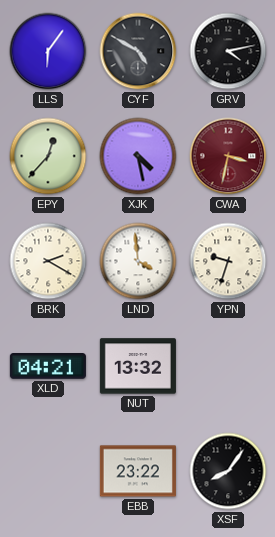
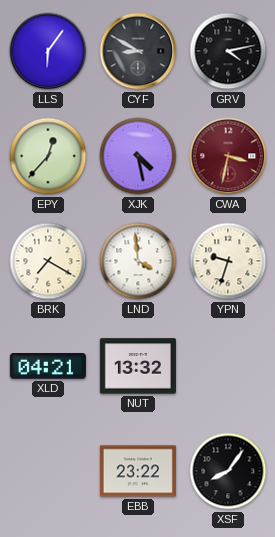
CYF: 4:50 -> 8:50 (138, 51)
BRK: 2:20 -> 7:20 (48, 261)
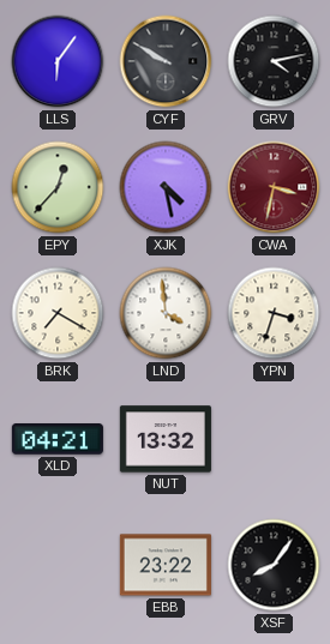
CYF: 8:50 -> 9:50 (166, 61)
YPN: 9:33 -> 3:33 (274, 313)
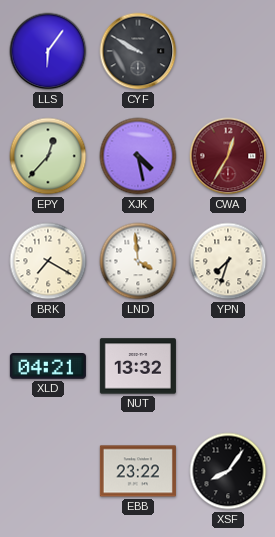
GRV: 4:13 -> none (274, 61)
CWA: 3:32 -> 12:35 (228, 156)
YPN: 3:33 -> 7:33 (228, 261)
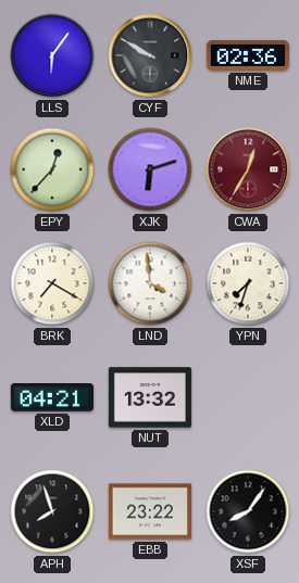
NME: none -> 02:36 (248, 55)
XJK: 4:28 -> 6:12 (150, 169)
APH: none -> 7:57 (52, 511)
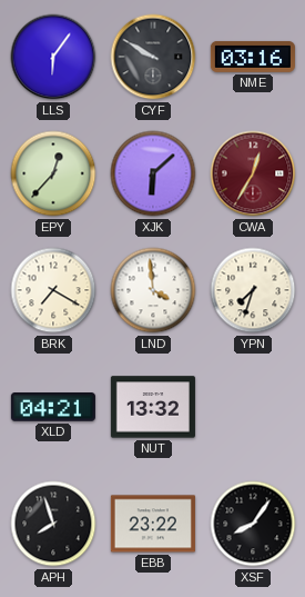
NME: 02:36 -> 03:16 (253, 57)
XJK: 6:12 -> 6:08 (153, 173)
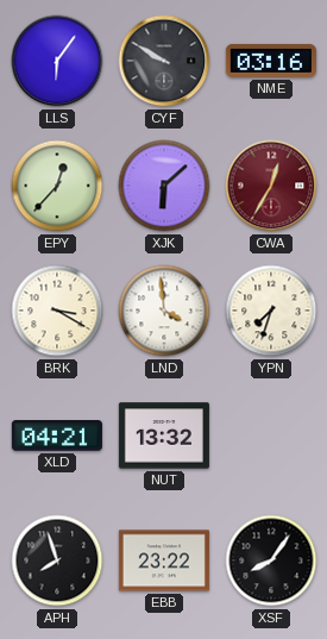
BRK: 7:20 -> 3:20 (57, 311)
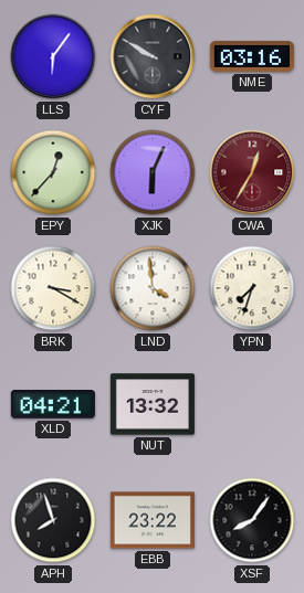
XJK: 6:08 -> 6:04 (153, 172)
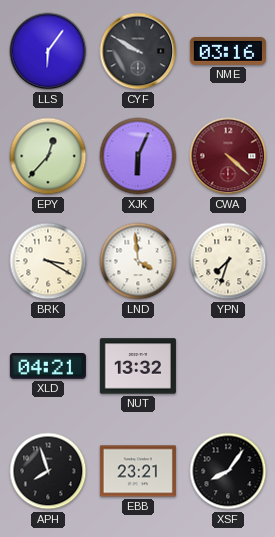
CWA: 12:35 -> 4:22 (228, 156)
EBB: 23:22 -> 23:21 (138, 471)
